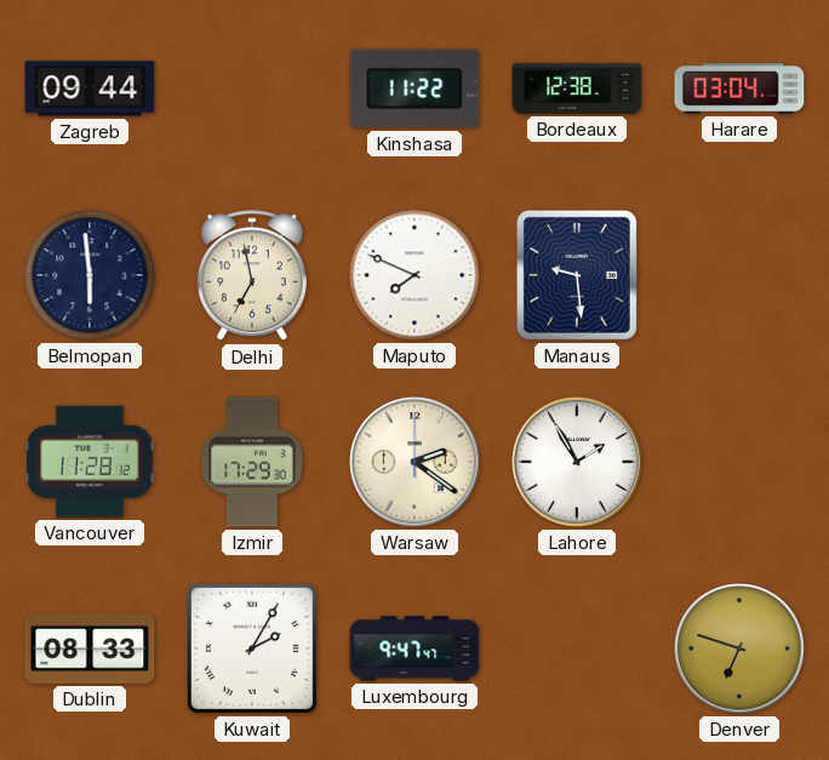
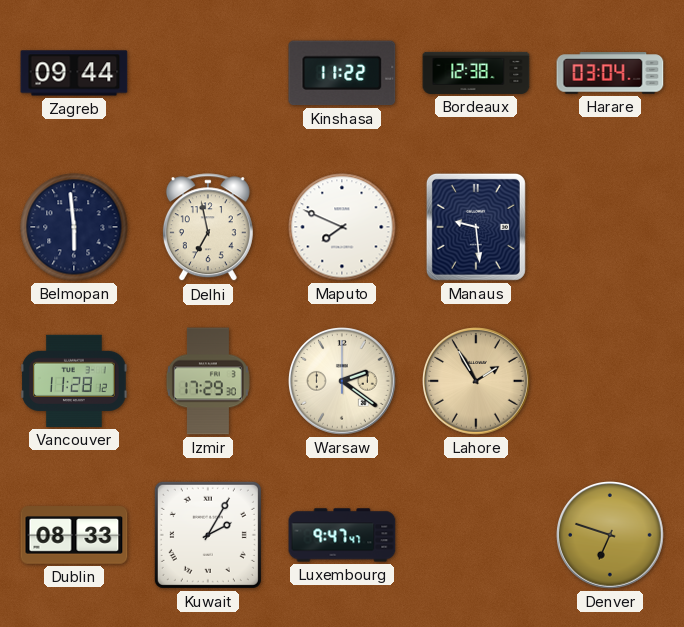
Lahore dial: white -> champagne (477, 382)
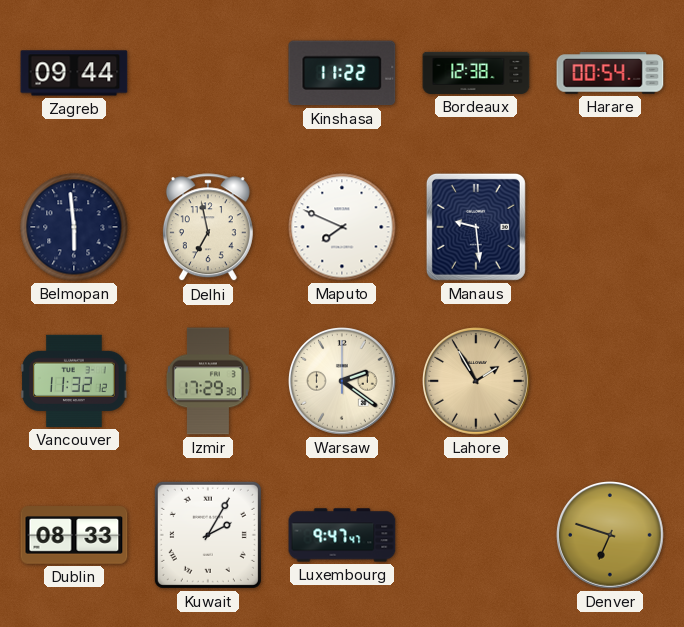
Harare: 03:04 -> 00:54 (610, 73)
Vancouver: 11:28 -> 11:32 (74, 381)
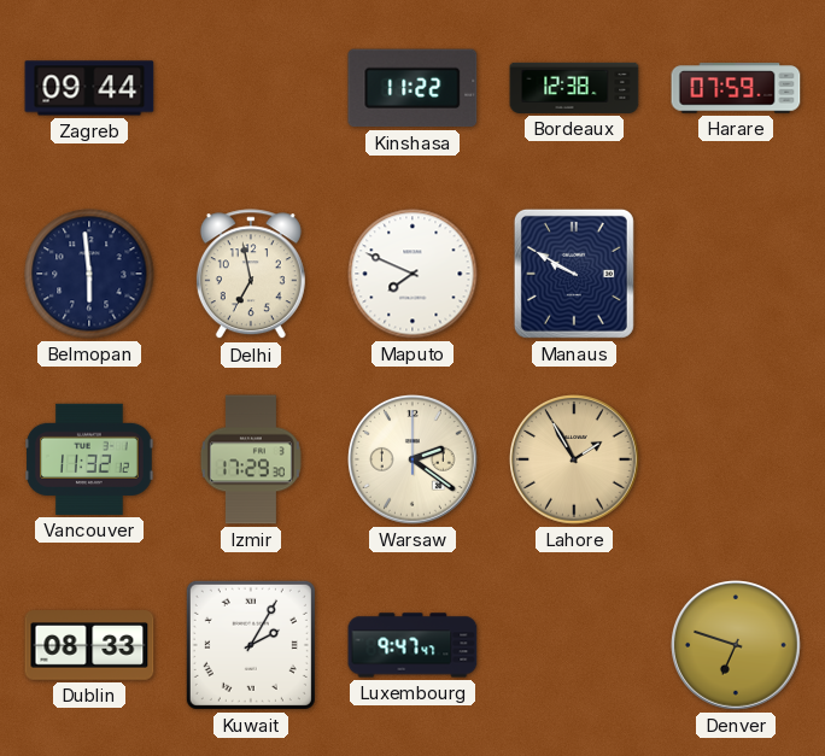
Harare: 00:54 -> 07:59 (736, 88)
Manaus: 9:29 -> 9:50 (574, 274)
